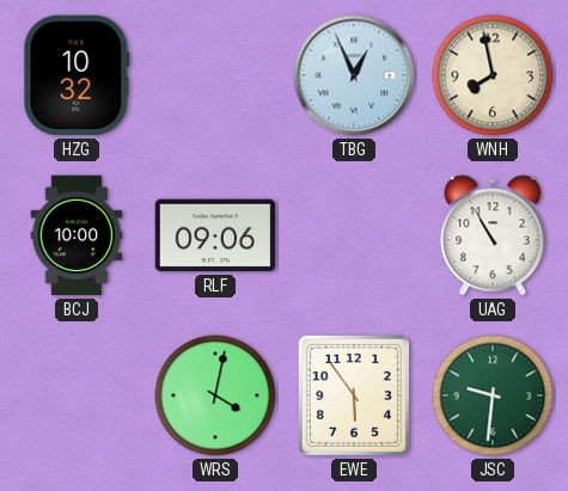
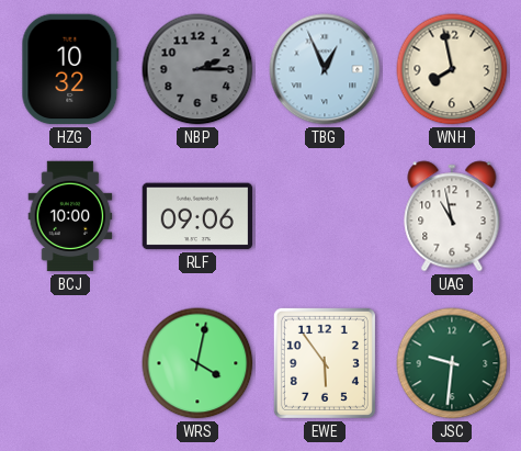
NBP: none -> 2:15 (197, 69)
UAG: 10:55 -> 10:58 (452, 216)
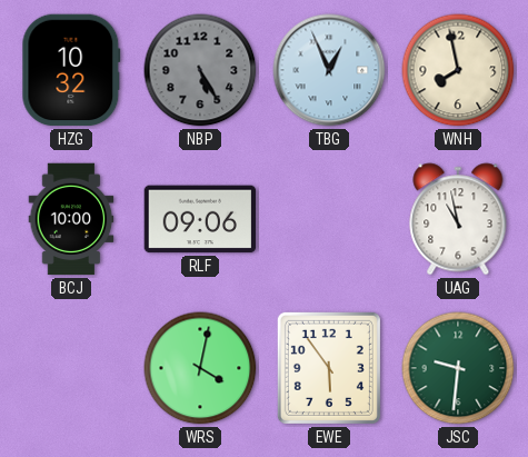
NBP: 2:15 -> 5:25 (200, 70)
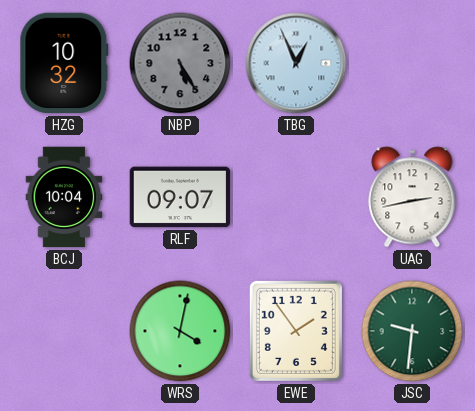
WNH: 7:58 -> none (458, 70)
BCJ: 10:00 -> 10:04 (64, 197)
RLF: 09:06 -> 09:07 (180, 197)
UAG: 10:58 -> 2:43 (412, 197)
EWE: 5:54 -> 1:54 (296, 331)
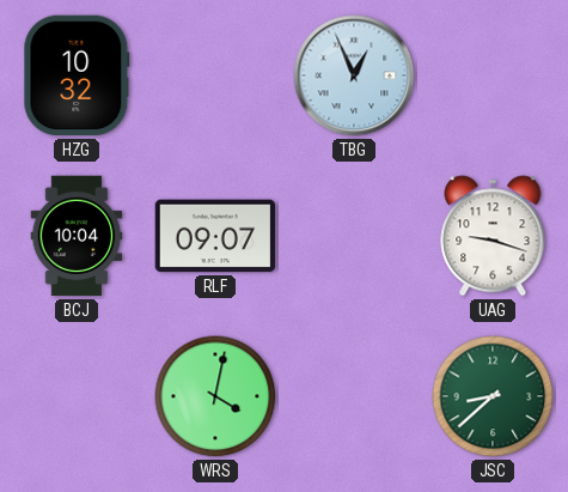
NBP: 5:25 -> none (180, 63)
UAG: 2:43 -> 9:18 (493, 236)
EWE: 1:54 -> none (296, 331)
JSC: 9:31 -> 8:38 (493, 396)
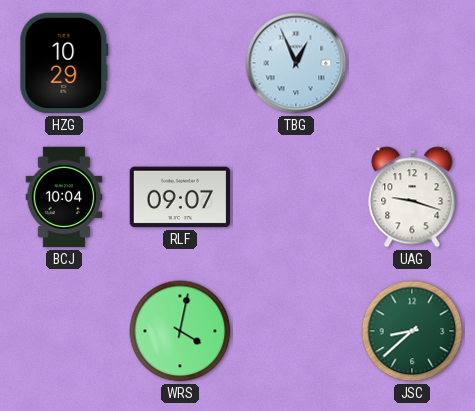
HZG: 10:32 -> 10:29 (64, 63)
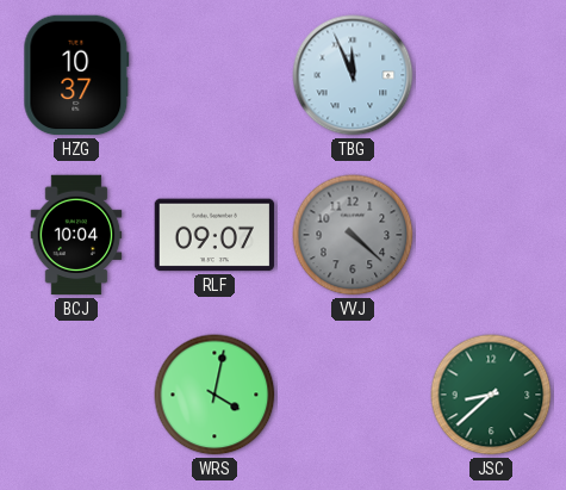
HZG: 10:29 -> 10:37 (76, 75)
TBG: 12:56 -> 11:56 (353, 75)
VVJ: none -> 4:22 (353, 235)
UAG: 9:18 -> none (412, 197)
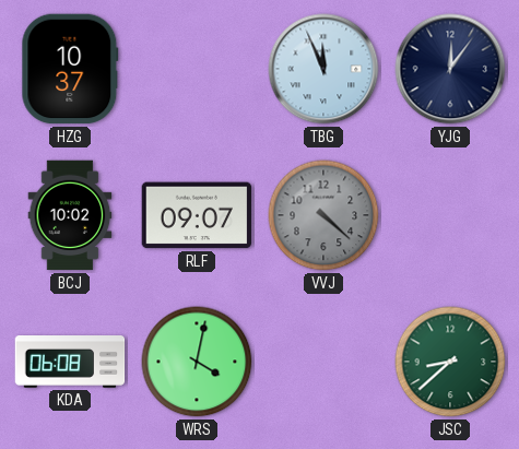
YJG: none -> 12:06 (450, 69)
BCJ: 10:04 -> 10:02 (70, 215)
KDA: none -> 06:08 (70, 363)
